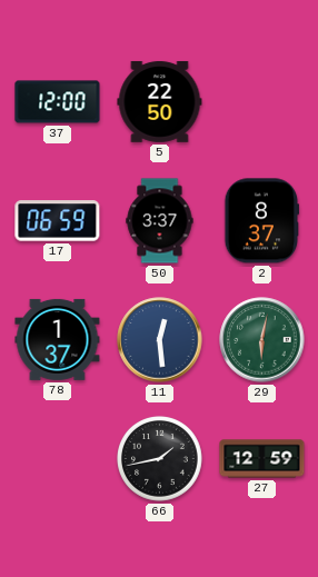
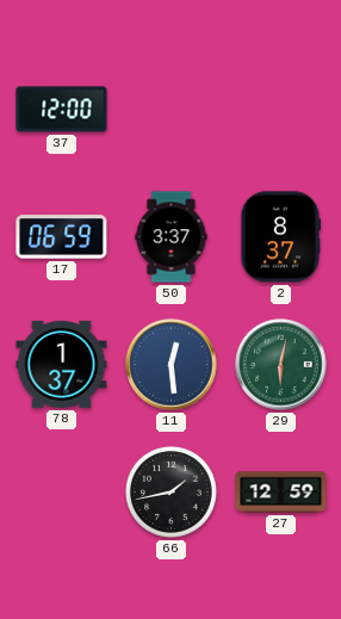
5: 22:50 -> none (160, 101)
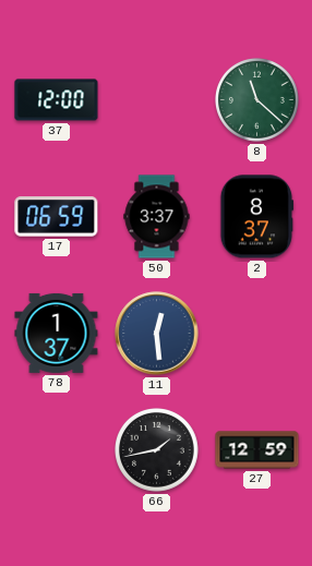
8: none -> 11:22 (257, 100)
29: 6:02 -> none (281, 365)
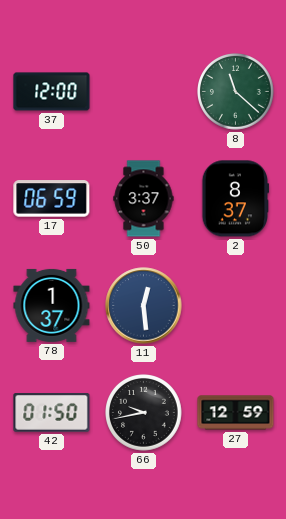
42: none -> 01:50 (52, 413)
66: 1:43 -> 9:43 (144, 413)
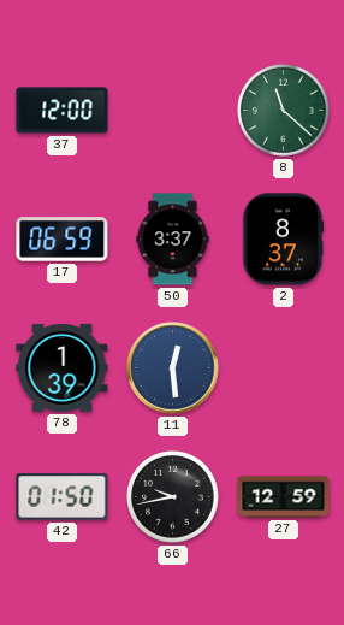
78: 1:37 -> 1:39 (63, 367)
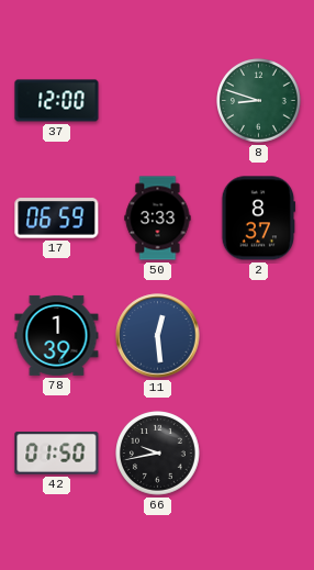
8: 11:22 -> 8:48 (259, 101)
50: 3:37 -> 3:33 (158, 219)
27: 12:59 -> none (284, 497)
